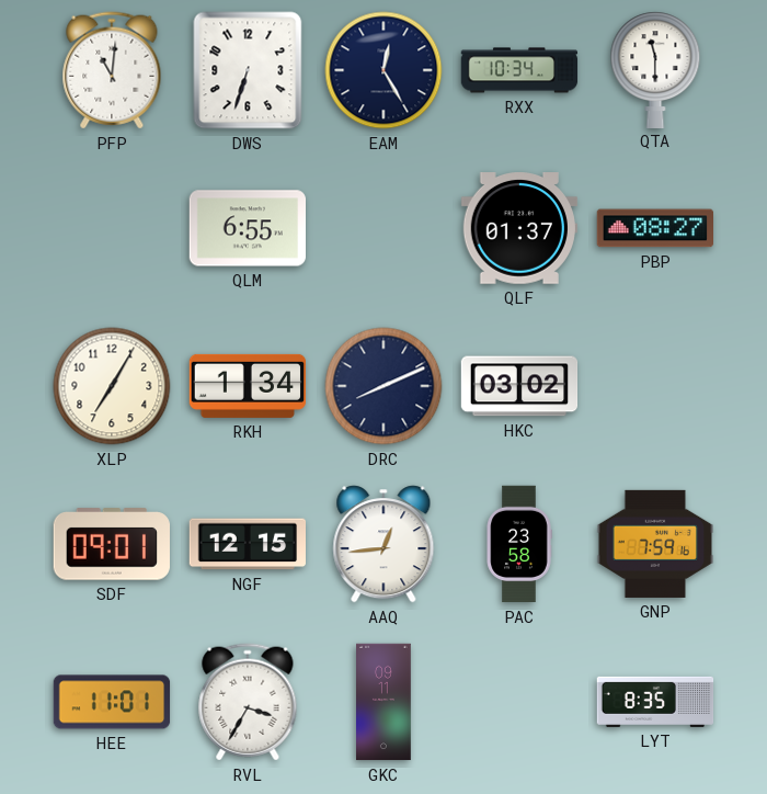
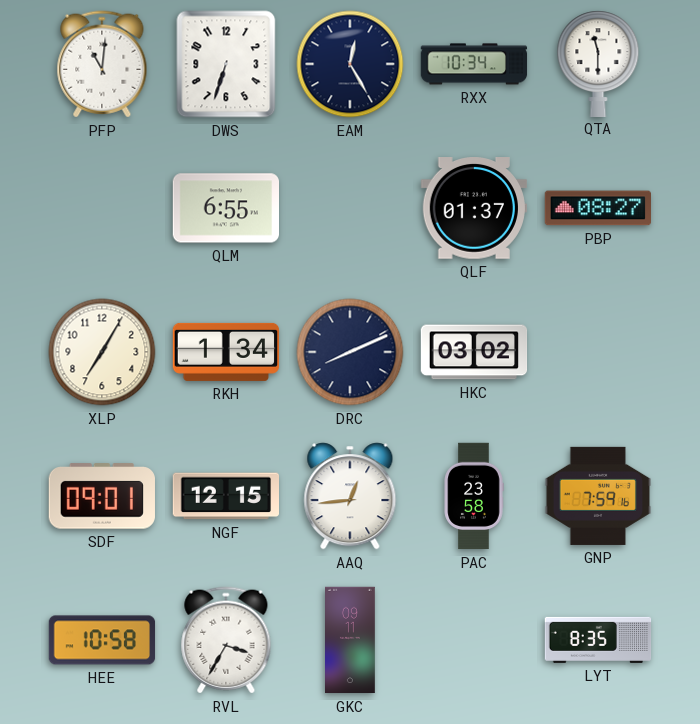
HEE: 11:01 -> 10:58 (102, 640)
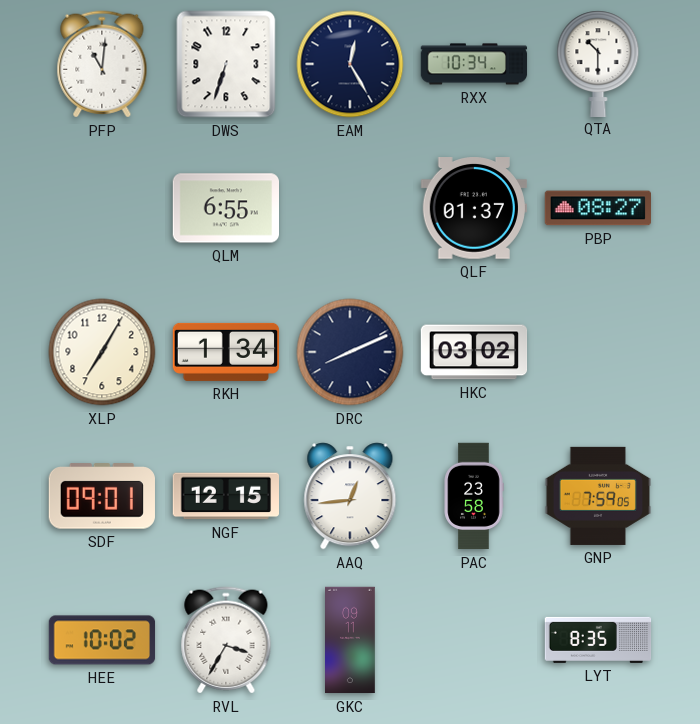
QTA: 11:30 -> 10:30 (598, 63)
GNP: 7:59:16 -> 7:59:05 (598, 496)
HEE: 10:58 -> 10:02 (102, 640)
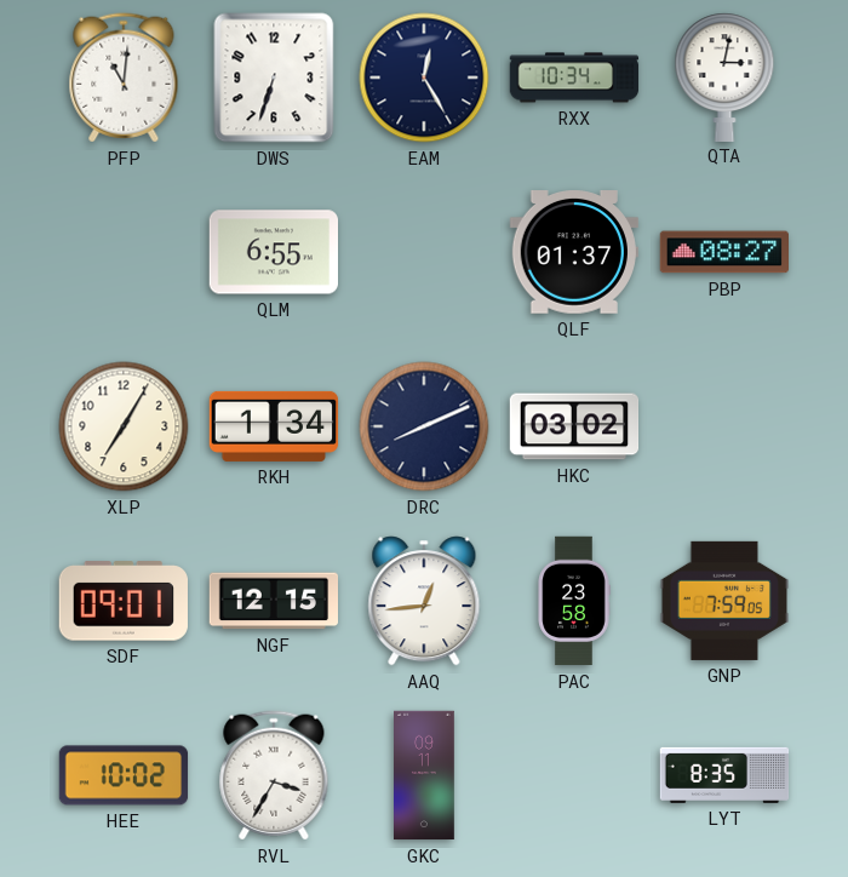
QTA: 10:30 -> 3:02 (724, 76)
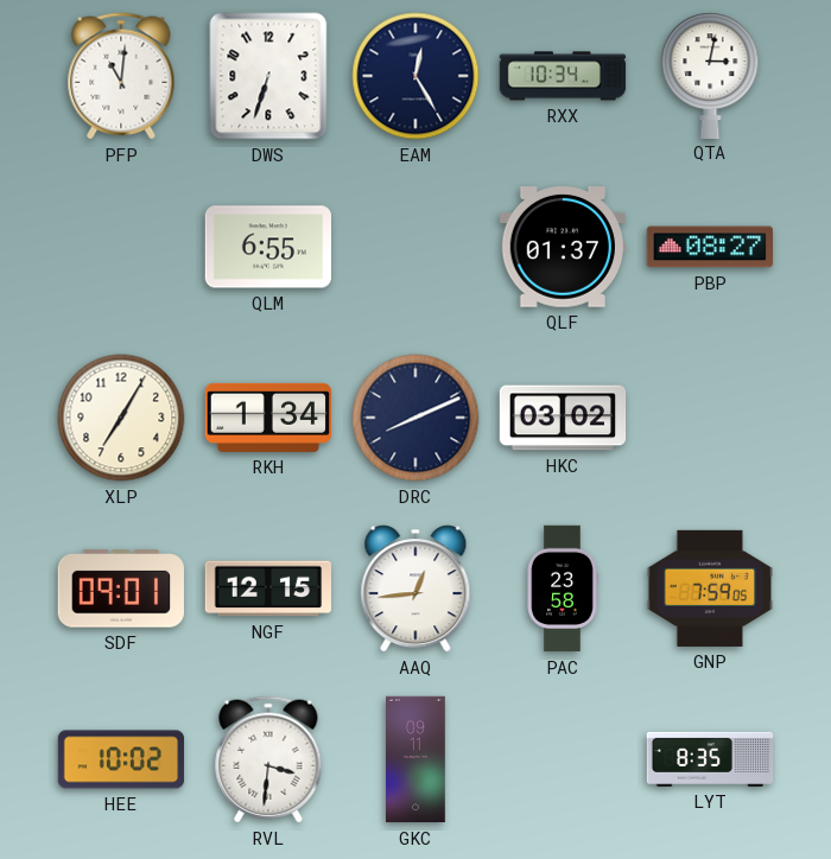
RVL: 3:35 -> 3:31 (268, 759)
